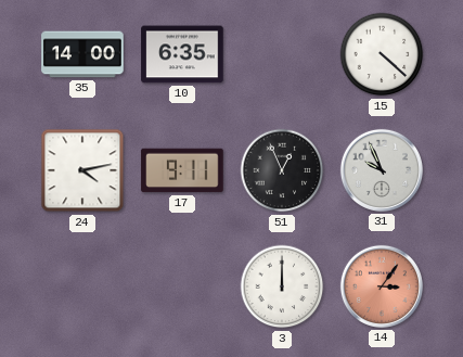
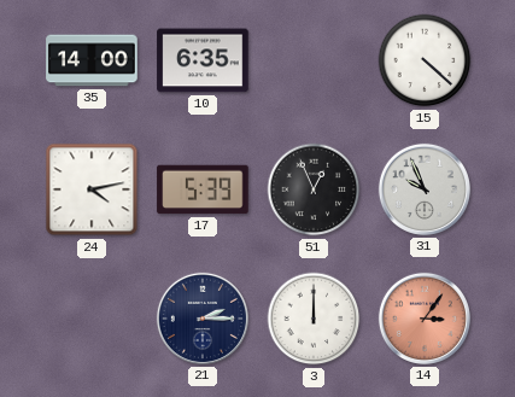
17: 9:11 -> 5:39 (203, 189)
21: none -> 2:15 (203, 319)
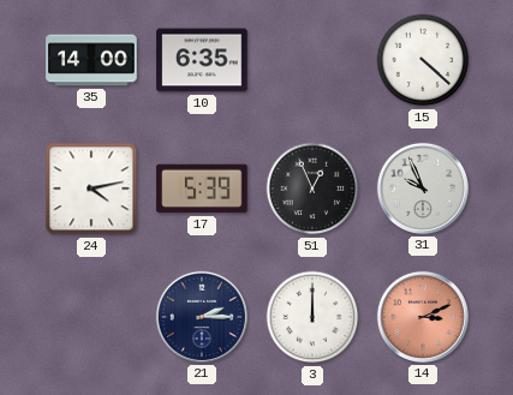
14: 3:06 -> 3:11 (423, 317)
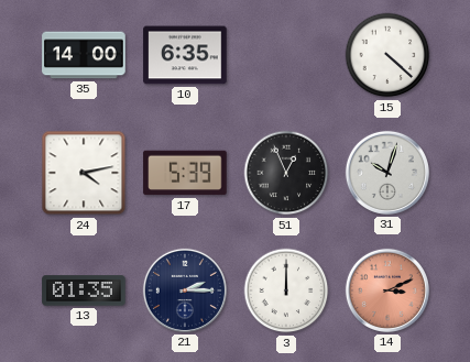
31: 9:56 -> 10:03 (387, 173)
13: none -> 01:35 (84, 290)
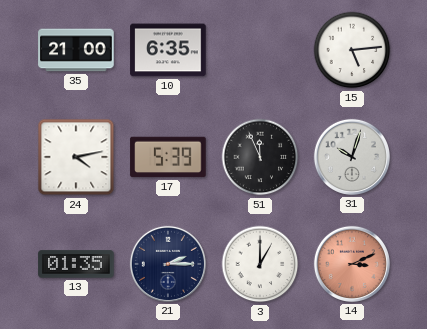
35: 14:00 -> 21:00 (76, 50)
15: 4:22 -> 5:14 (352, 50)
51: 12:56 -> 11:56 (260, 157)
3: 12:00 -> 1:00 (260, 264)
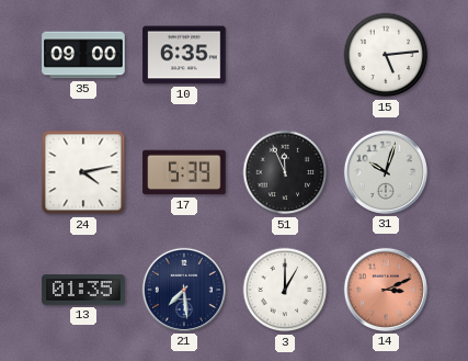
35: 21:00 -> 09:00 (83, 55)
21: 2:15 -> 7:29 (184, 290)
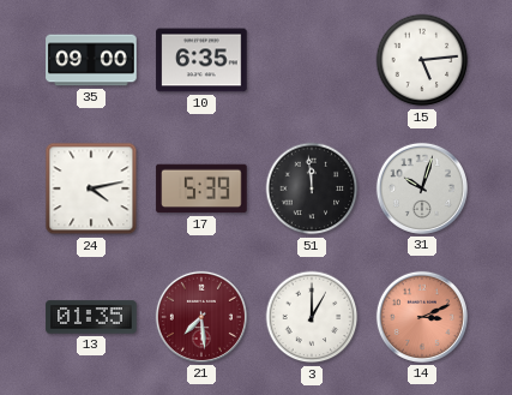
51: 11:56 -> 11:59 (312, 188)
21 dial: navy -> burgundy (201, 317)
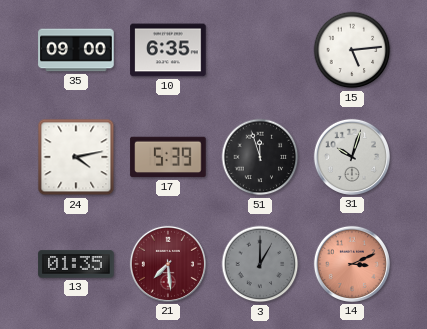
51: 11:59 -> 11:57 (260, 157)
3 dial: white -> grey (260, 264)
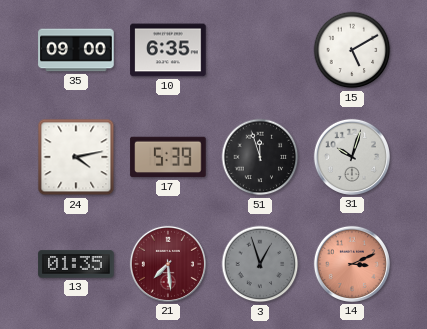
15: 5:14 -> 5:10 (352, 50)
3: 1:00 -> 12:57 (260, 264)
